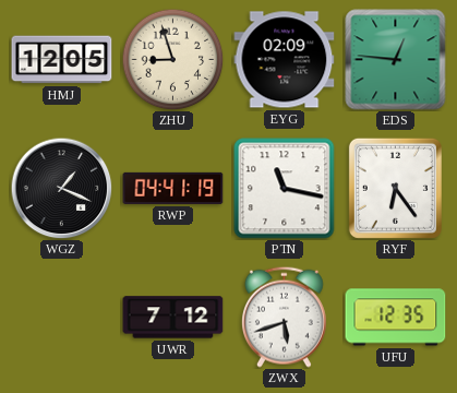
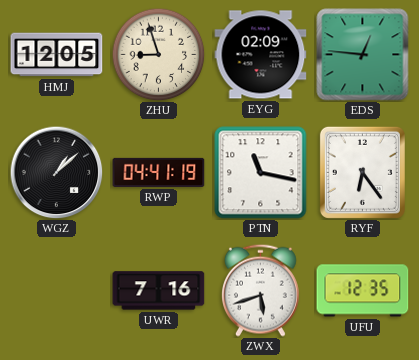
WGZ: 1:19 -> 1:08 (56, 172)
UWR: 7:12 -> 7:16 (159, 291)
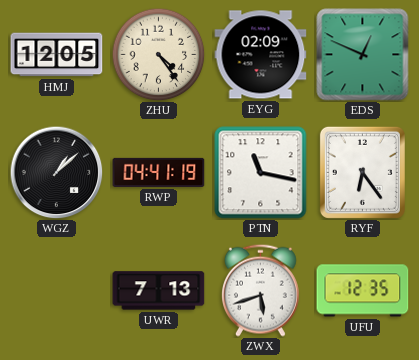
ZHU: 8:57 -> 4:24 (158, 54)
EDS: 12:46 -> 12:49 (363, 55)
UWR: 7:16 -> 7:13 (159, 291)
